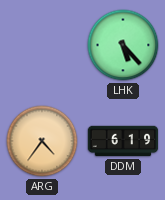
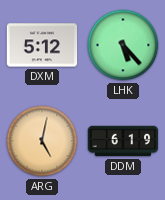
DXM: none -> 5:12 (42, 45)
ARG: 4:36 -> 5:02 (42, 141)
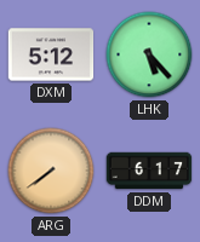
ARG: 5:02 -> 7:39 (51, 171)
DDM: 6:19 -> 6:17 (149, 171)
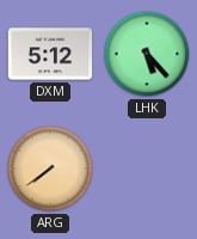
DDM: 6:17 -> none (149, 171)
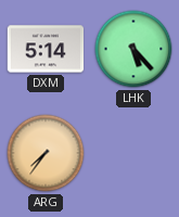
DXM: 5:12 -> 5:14 (46, 49)
ARG: 7:39 -> 7:36 (46, 153)
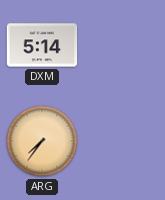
LHK: 5:23 -> none (133, 49)
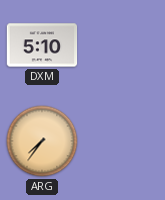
DXM: 5:14 -> 5:10 (42, 45)
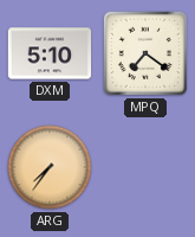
MPQ: none -> 7:21 (145, 53)
